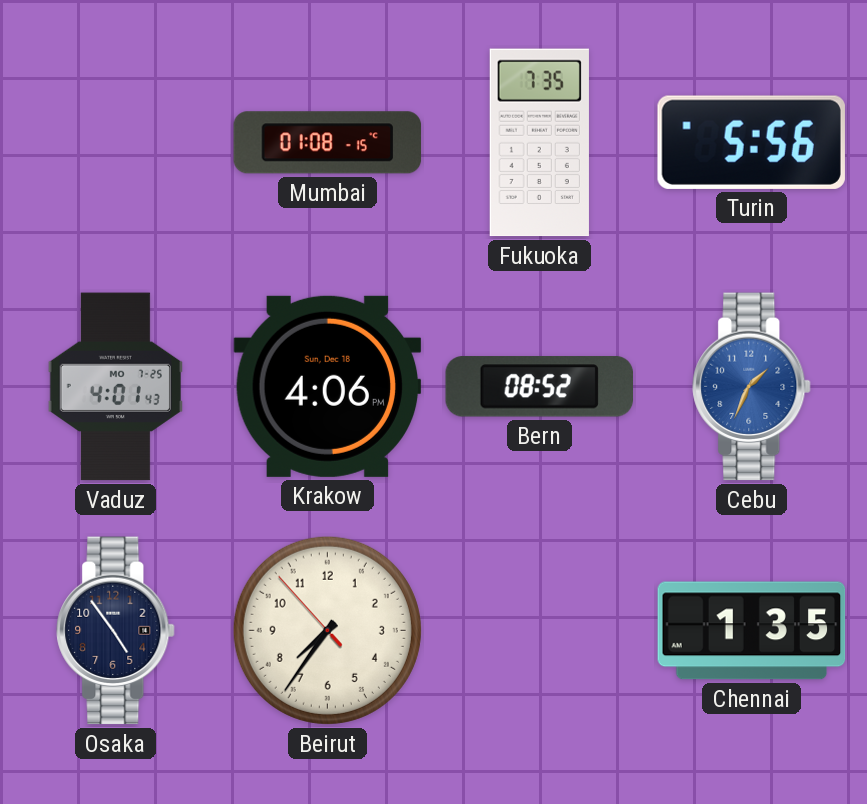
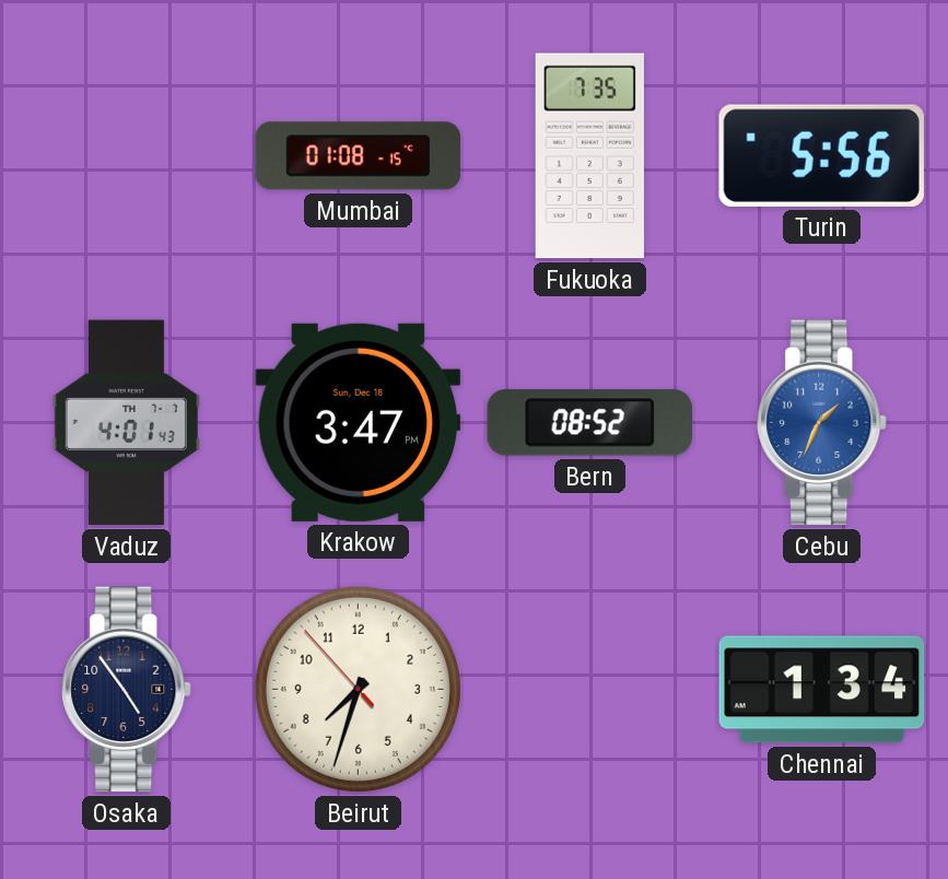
Vaduz date: MO 7-25 -> TH 7-7 (126, 423)
Krakow: 4:06 -> 3:47 (359, 422)
Beirut: 7:35 -> 7:32 (358, 689)
Chennai: 1:35 -> 1:34 (822, 690)
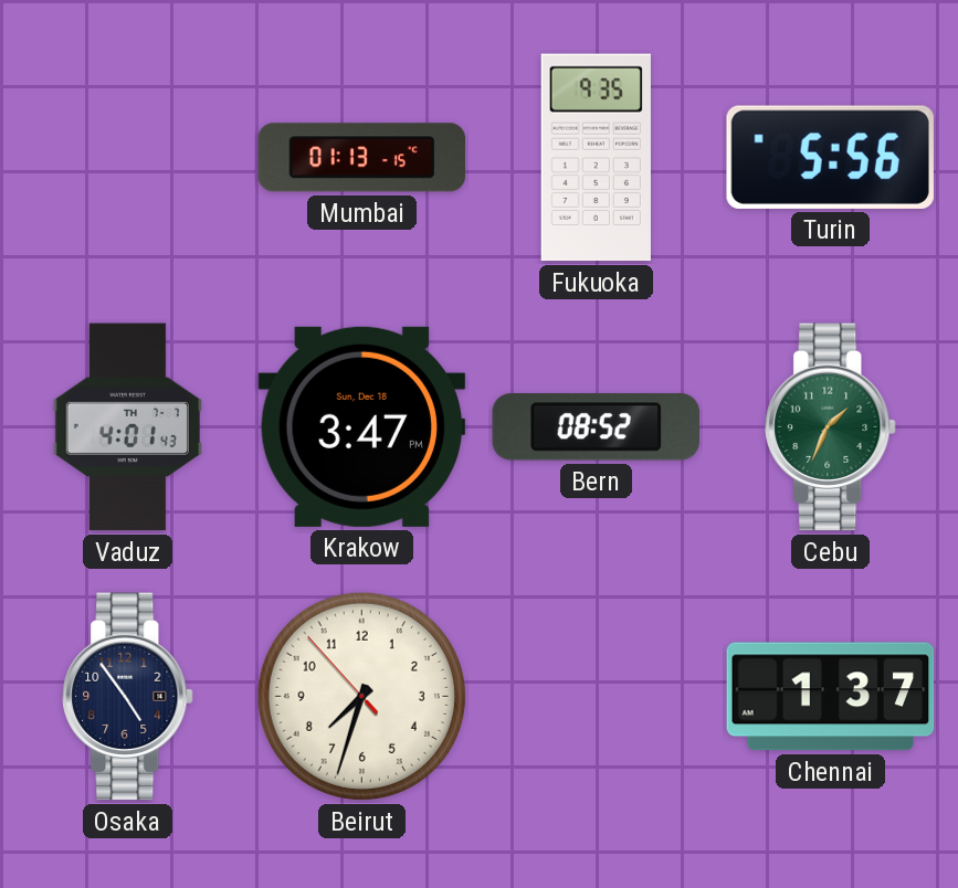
Mumbai: 01:08 -> 01:13 (362, 158)
Fukuoka: 7:35 -> 9:35 (596, 158)
Cebu dial: blue -> green (831, 427)
Chennai: 1:34 -> 1:37 (831, 697)
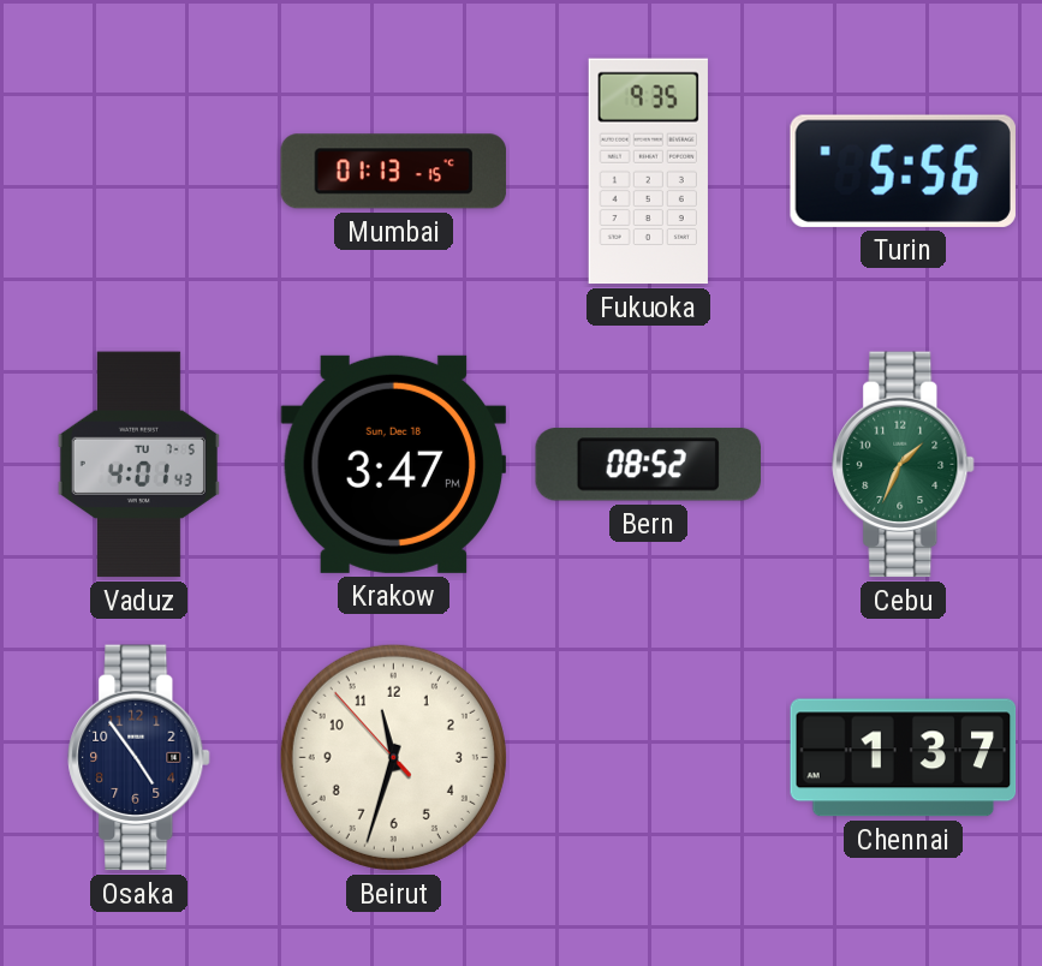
Vaduz date: TH 7-7 -> TU 7-5 (138, 465)
Beirut: 7:32 -> 11:32 (393, 757)
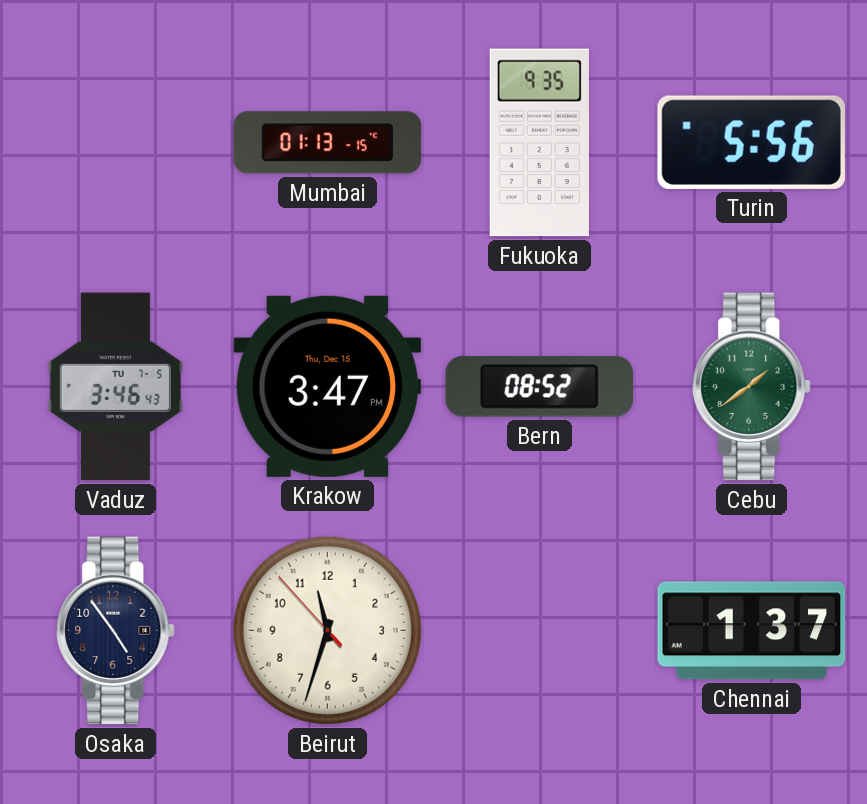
Vaduz: 4:01 -> 3:46 (115, 387)
Krakow date: Sun, Dec 18 -> Thu, Dec 15 (328, 386)
Cebu: 1:34 -> 1:39 (752, 387)
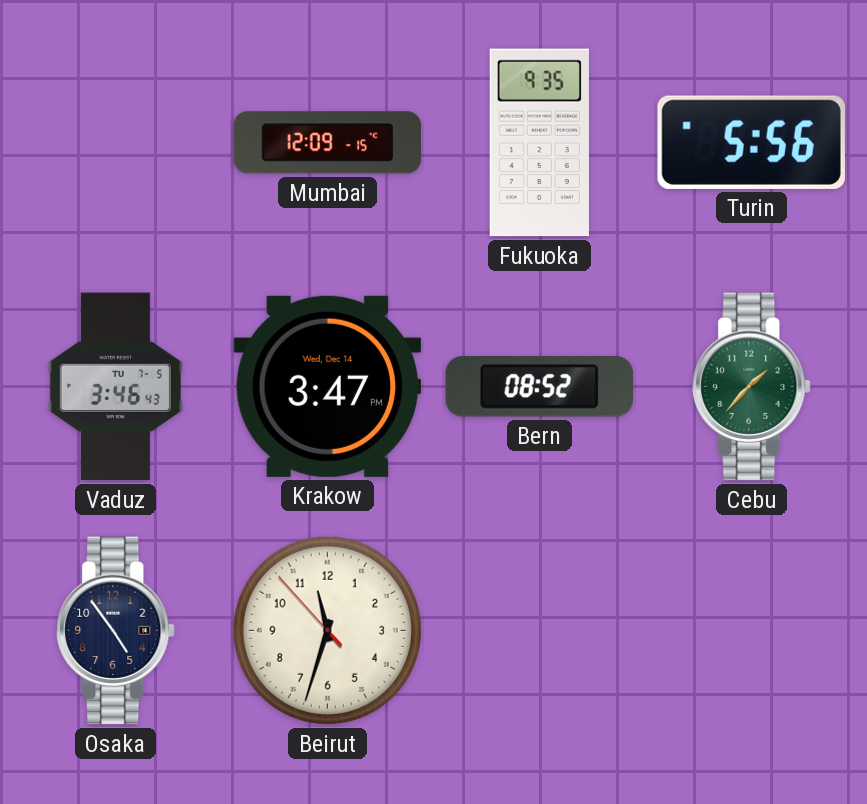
Mumbai: 01:13 -> 12:09 (328, 143)
Krakow date: Thu, Dec 15 -> Wed, Dec 14 (328, 386)
Cebu: 1:39 -> 1:37 (752, 387)
Chennai: 1:37 -> none (752, 631)
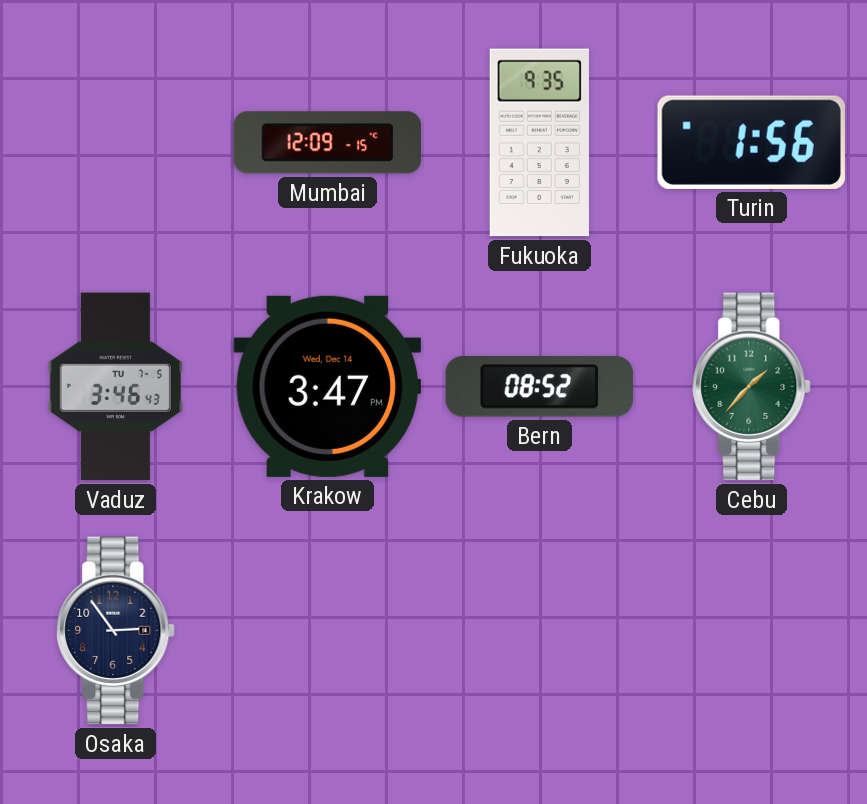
Turin: 5:56 -> 1:56 (751, 142)
Osaka: 4:54 -> 2:54 (116, 631)
Beirut: 11:32 -> none (327, 630)
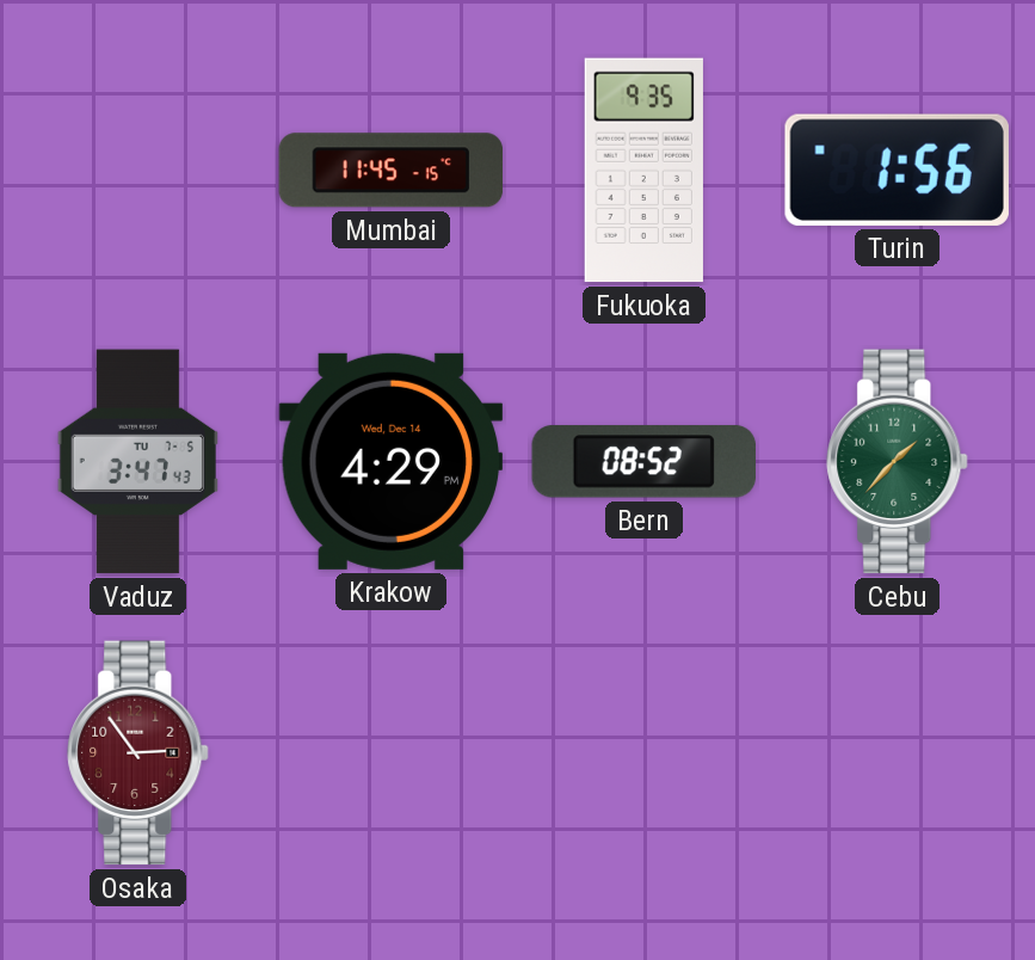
Mumbai: 12:09 -> 11:45 (392, 171)
Vaduz: 3:46 -> 3:47 (137, 462)
Krakow: 3:47 -> 4:29 (392, 461)
Osaka dial: navy -> burgundy (138, 753)
